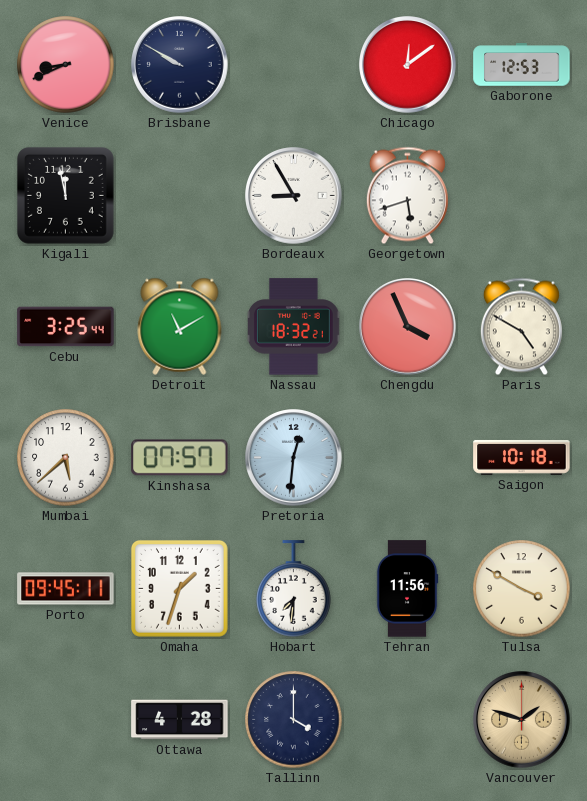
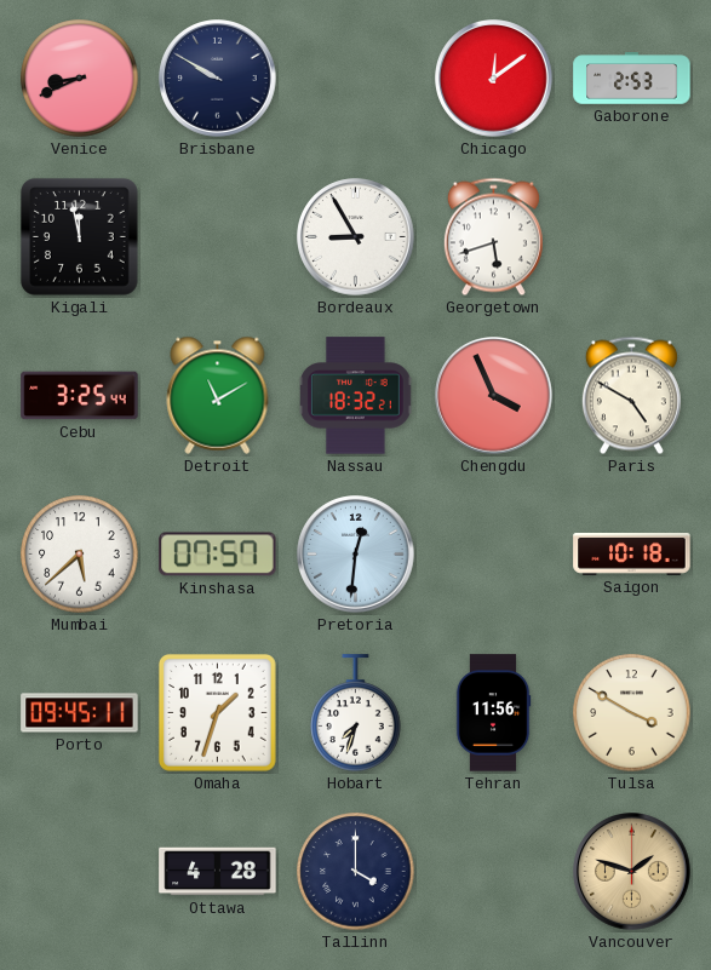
Gaborone: 12:53 -> 2:53 (632, 79)
Hobart: 7:31 -> 7:33 (356, 713)
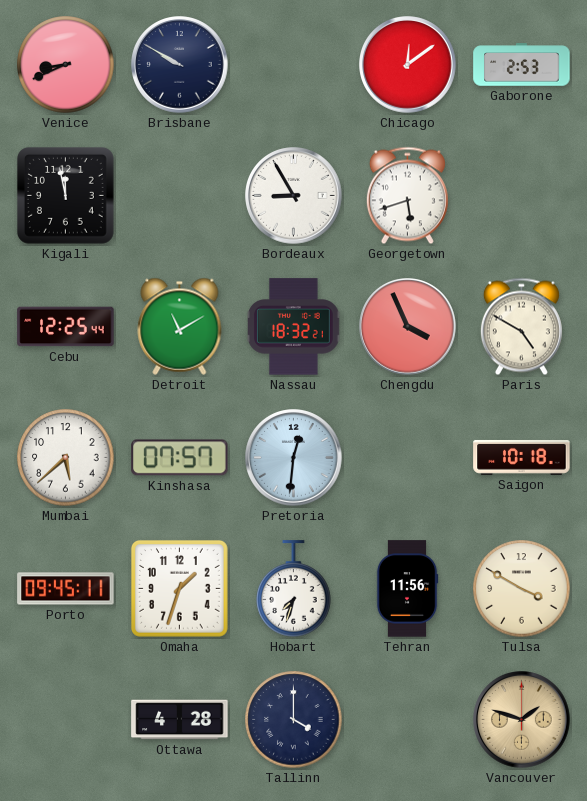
Cebu: 3:25 -> 12:25 (66, 327)
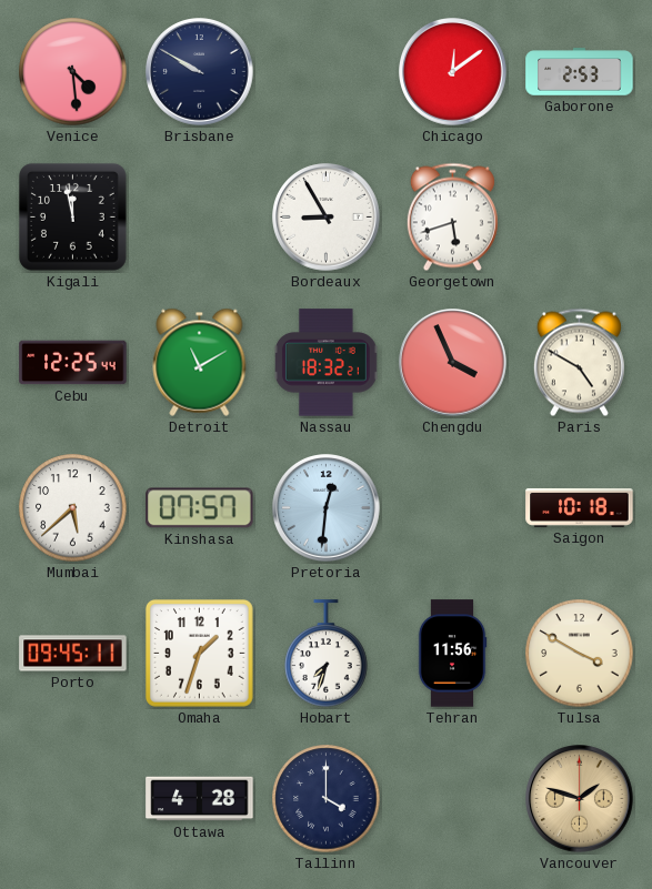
Venice: 8:41 -> 4:29 (73, 72)
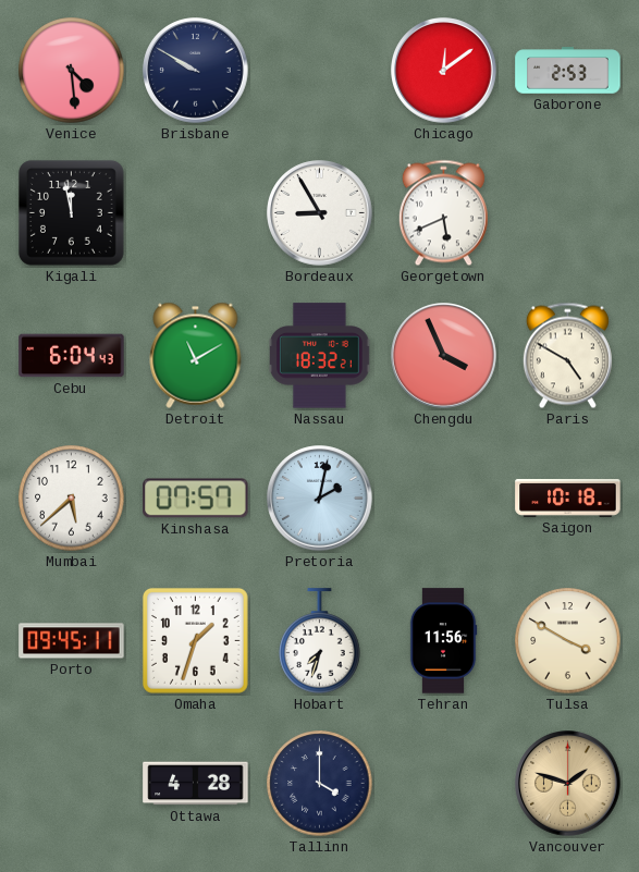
Georgetown: 5:42 -> 5:41 (443, 213)
Cebu: 12:25 -> 6:04 (72, 356)
Pretoria: 12:31 -> 2:02 (320, 499)
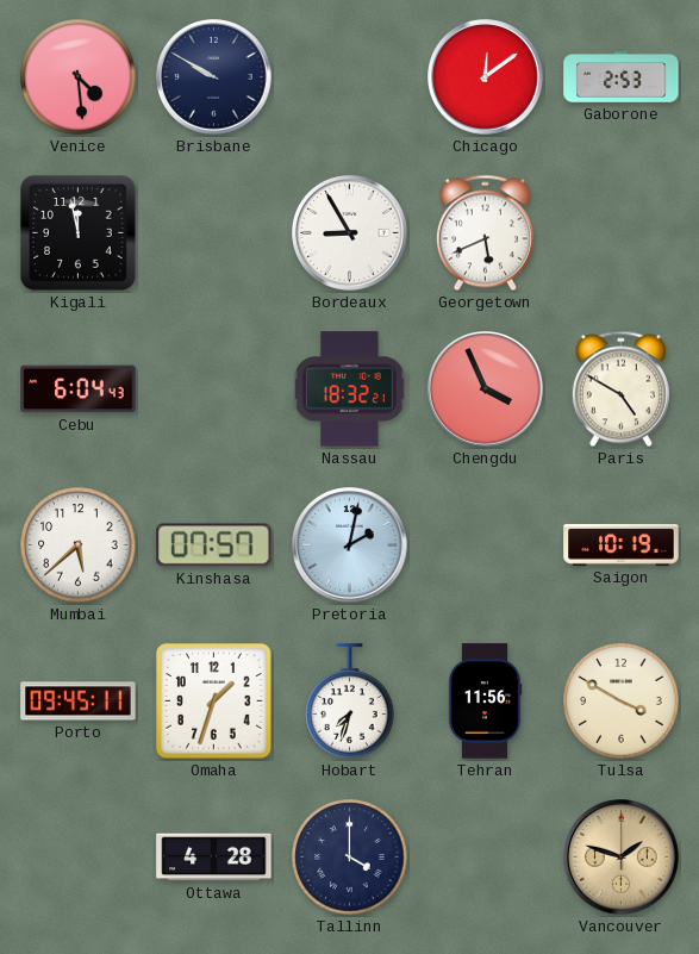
Detroit: 11:10 -> none (196, 355)
Saigon: 10:18 -> 10:19 (622, 544)
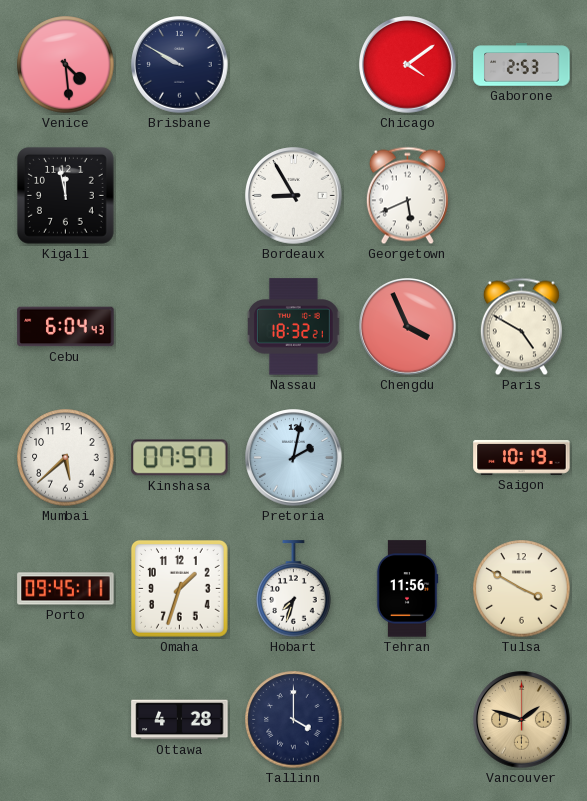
Chicago: 12:09 -> 4:09 (408, 65)
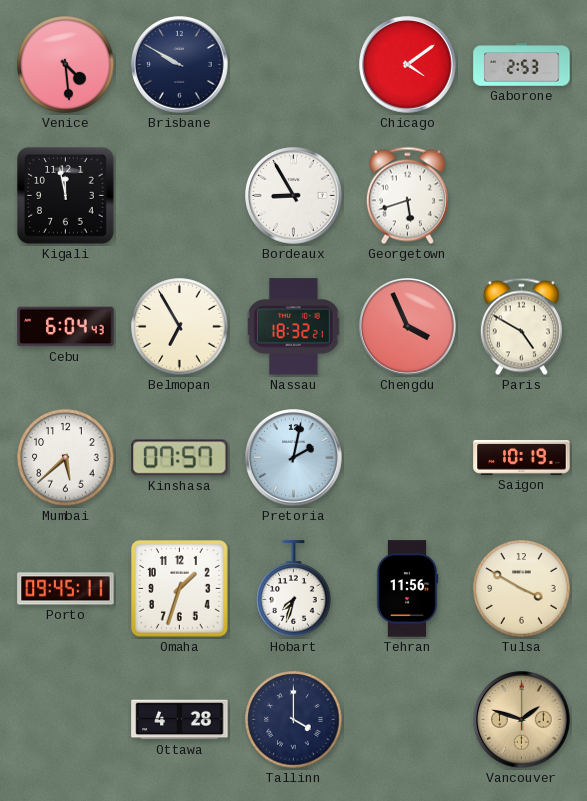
Georgetown: 5:41 -> 5:42 (407, 196)
Belmopan: none -> 6:55 (180, 327)
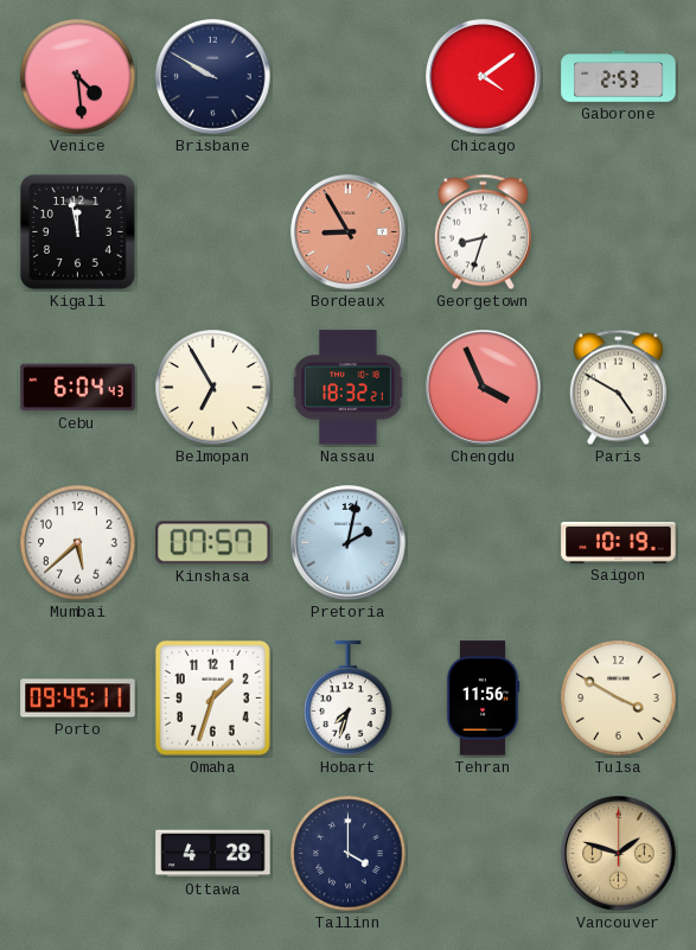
Bordeaux dial: white -> salmon (349, 232)
Georgetown: 5:42 -> 8:33 (483, 232)
